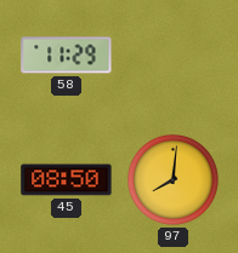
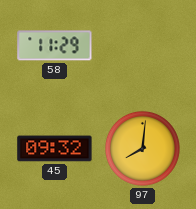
45: 08:50 -> 09:32 (55, 149)
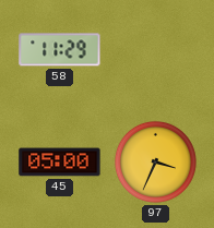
45: 09:32 -> 05:00 (60, 163)
97: 8:01 -> 3:34 (155, 161)
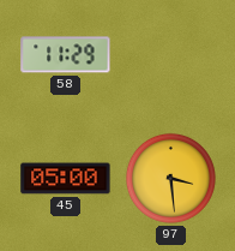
97: 3:34 -> 3:29 (170, 178)
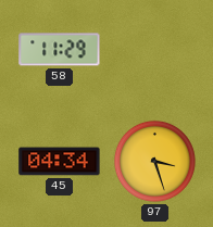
45: 05:00 -> 04:34 (60, 162)
97: 3:29 -> 3:27 (154, 161)
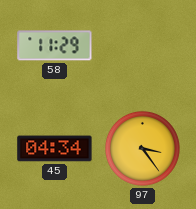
97: 3:27 -> 3:24 (142, 148)
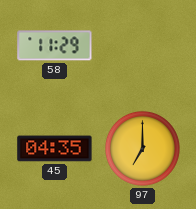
45: 04:34 -> 04:35 (55, 149)
97: 3:24 -> 7:00 (142, 148)
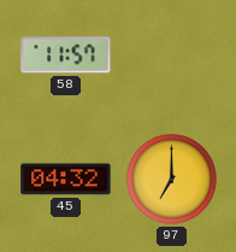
58: 11:29 -> 11:57 (66, 55)
45: 04:35 -> 04:32 (66, 180)
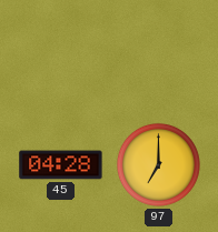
58: 11:57 -> none (66, 55)
45: 04:32 -> 04:28 (61, 165)
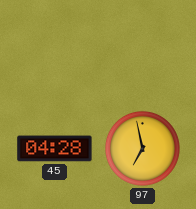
97: 7:00 -> 6:58 (142, 148)
